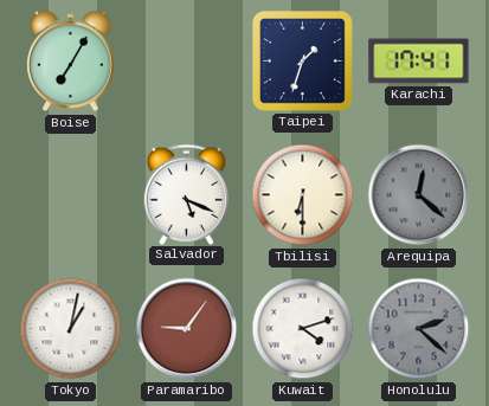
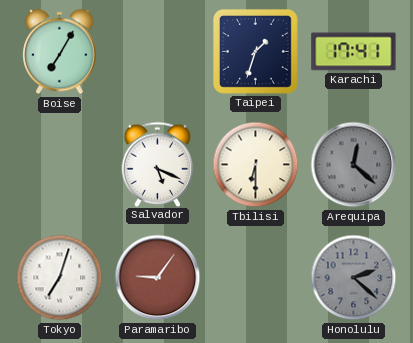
Tokyo: 1:02 -> 7:03 (60, 278)
Kuwait: 4:12 -> none (303, 329)
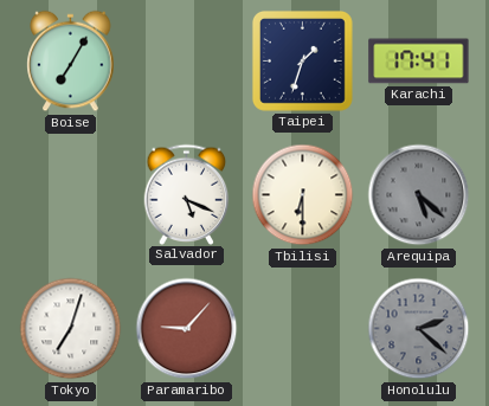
Arequipa: 12:22 -> 5:22 (419, 195)
Paramaribo: 9:06 -> 9:07 (187, 329)
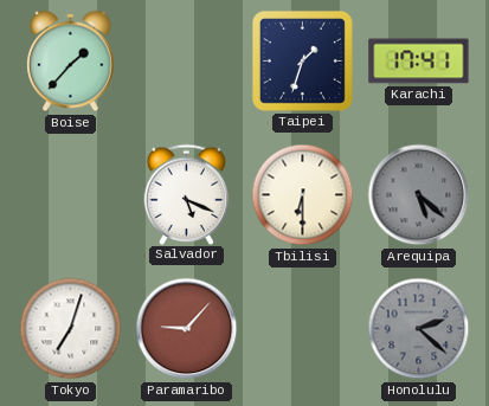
Boise: 7:05 -> 1:37 (71, 62)
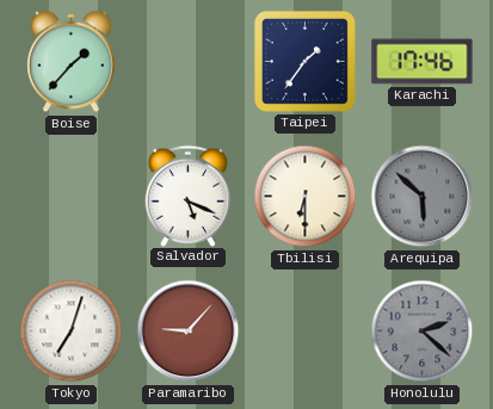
Taipei: 1:33 -> 1:36 (304, 61)
Karachi: 17:41 -> 17:46 (423, 62)
Arequipa: 5:22 -> 5:52 (423, 197)
